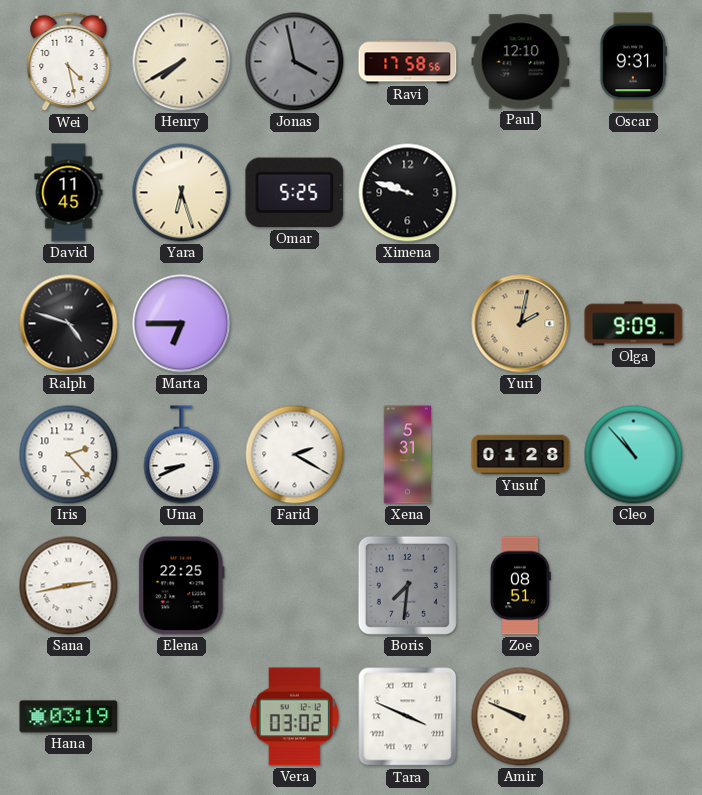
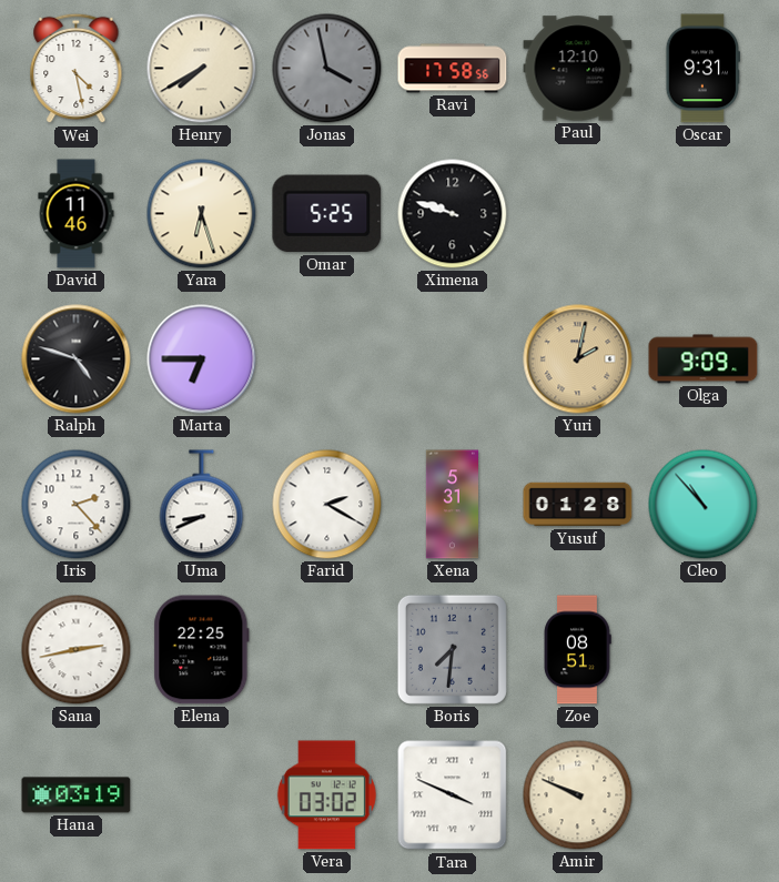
David: 11:45 -> 11:46 (77, 214)
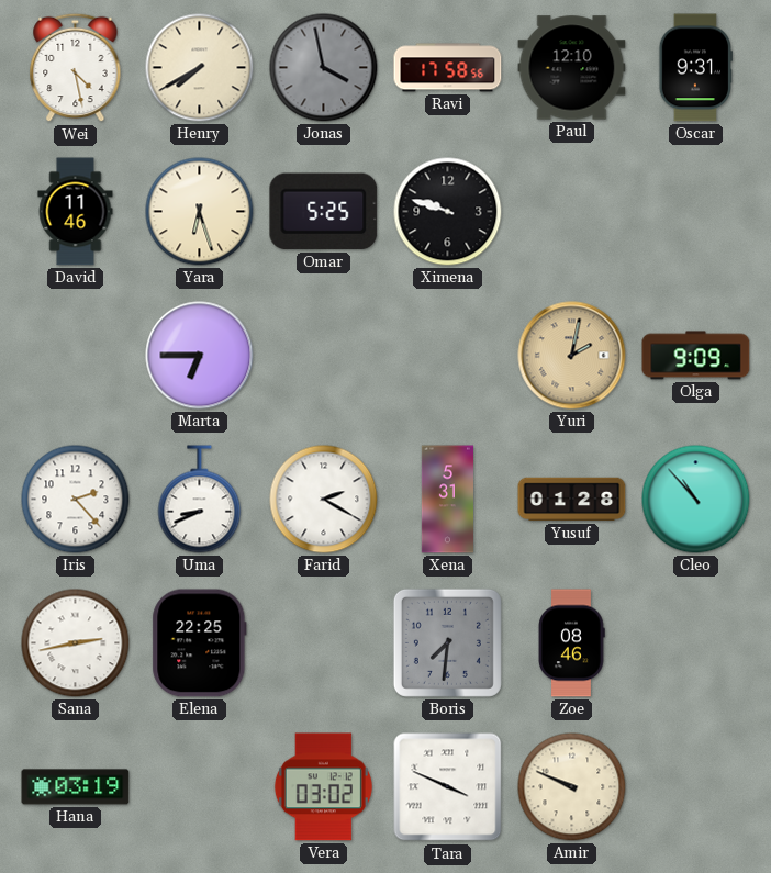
Ralph: 4:48 -> none (77, 359)
Zoe: 08:51 -> 08:46 (571, 643)
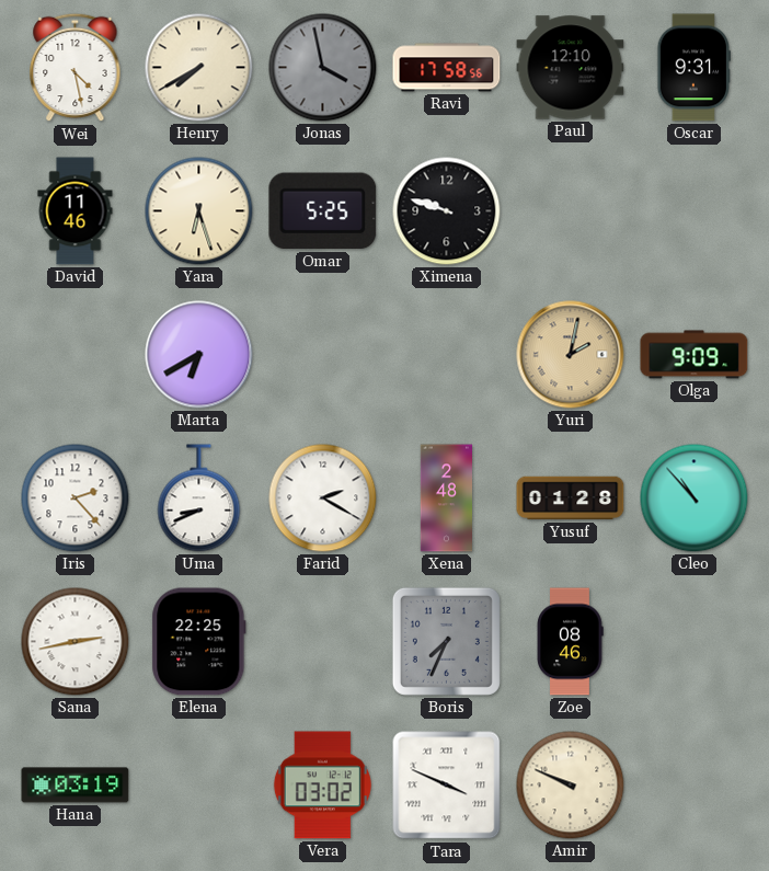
Marta: 6:45 -> 6:40 (199, 355)
Xena: 5:31 -> 2:48 (446, 498)
Boris: 7:31 -> 7:34 (446, 641)
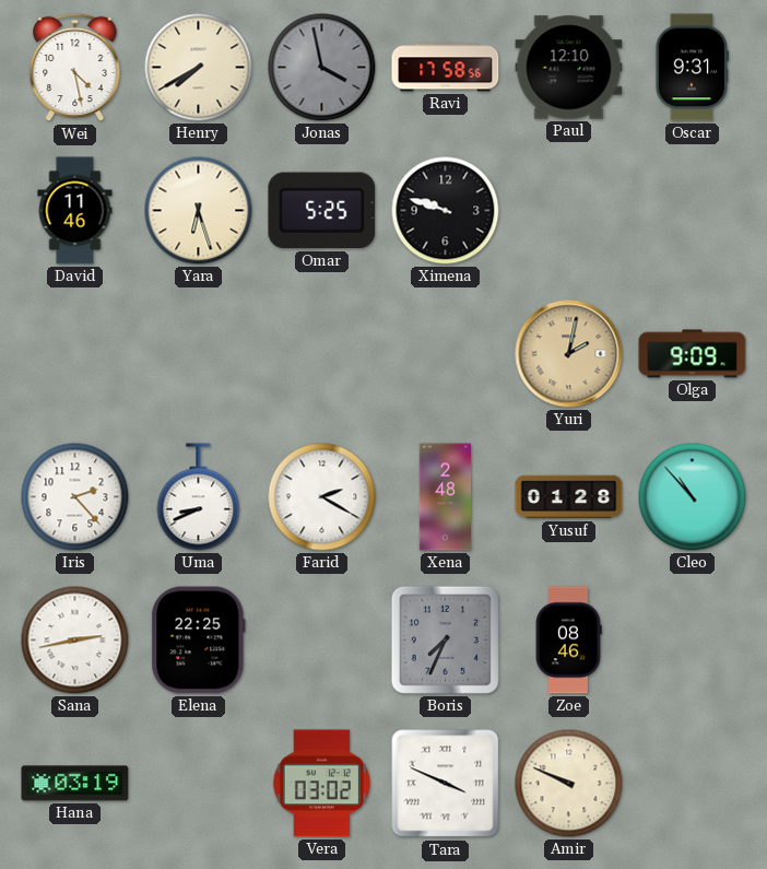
Marta: 6:40 -> none (199, 355)
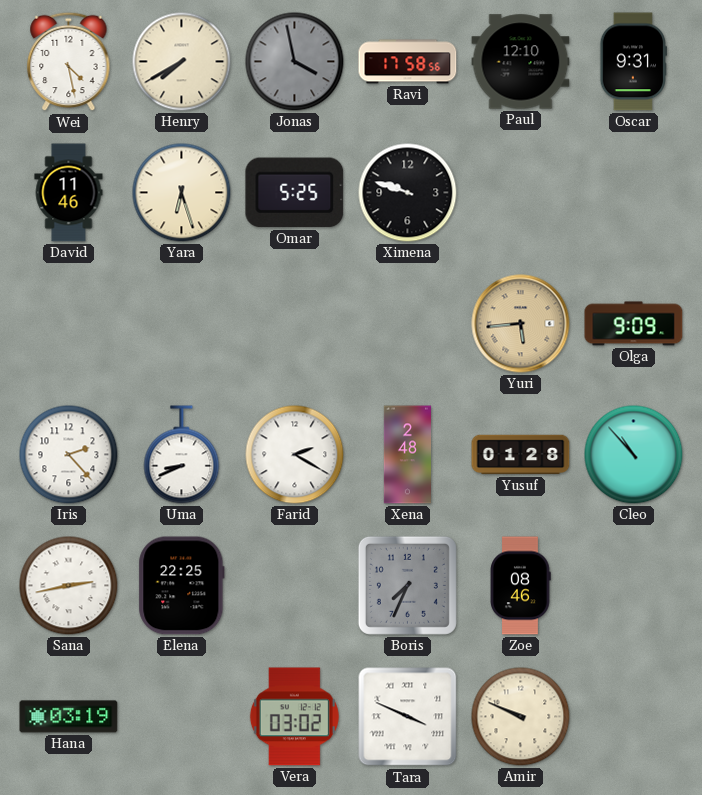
Yuri: 2:02 -> 5:44 (521, 324)
